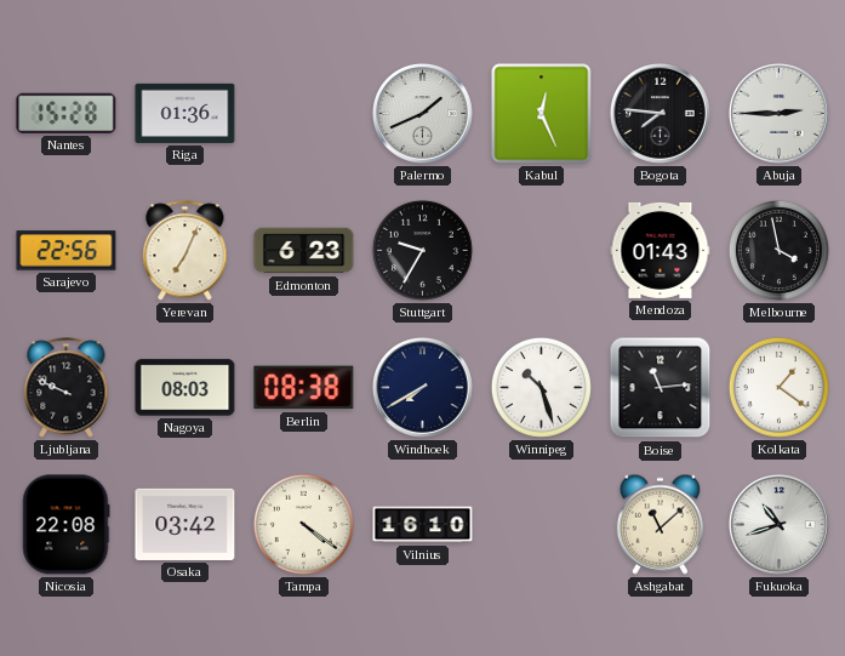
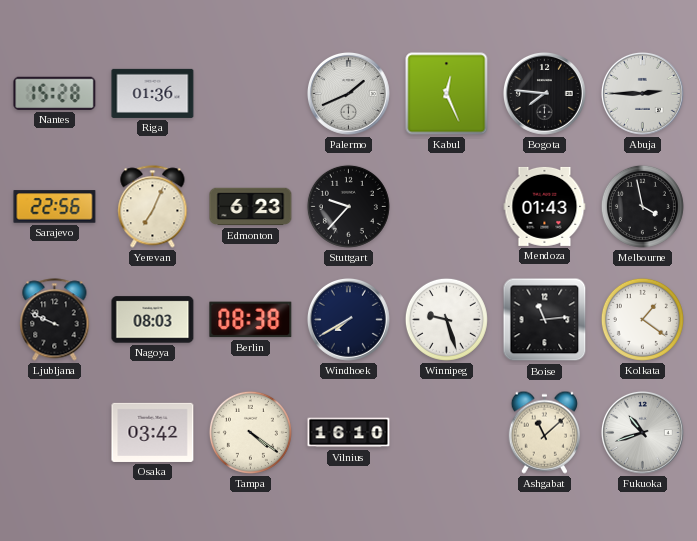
Stuttgart: 9:35 -> 9:37 (348, 206)
Winnipeg: 10:27 -> 9:27 (446, 319)
Nicosia: 22:08 -> none (65, 525)
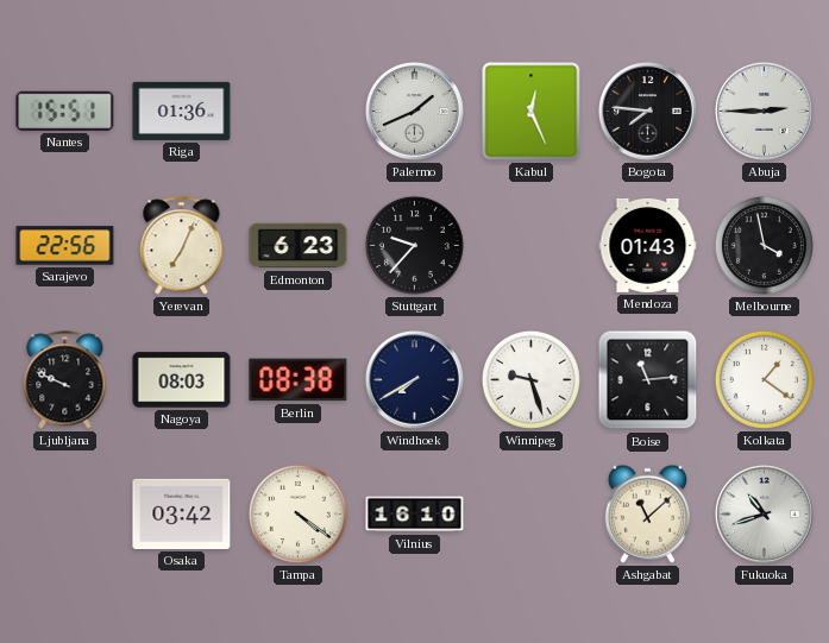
Nantes: 15:28 -> 15:51 (65, 111)
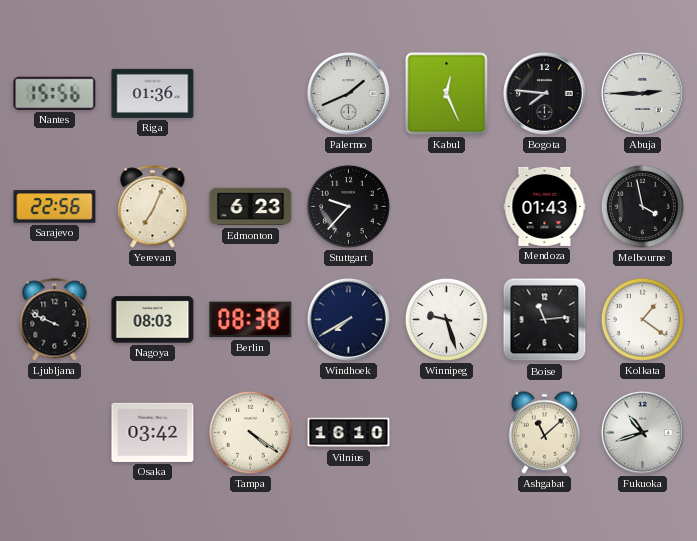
Nantes: 15:51 -> 15:56 (55, 93)
